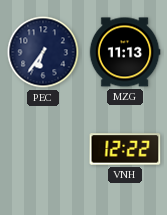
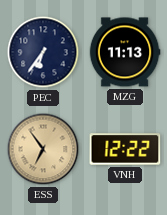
ESS: none -> 6:54 (43, 149)
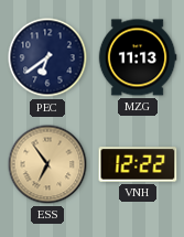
PEC: 6:36 -> 6:39 (47, 57)
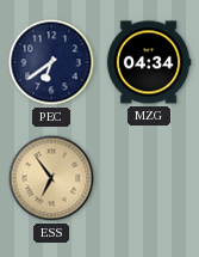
MZG: 11:13 -> 04:34 (149, 62)
VNH: 12:22 -> none (138, 164)
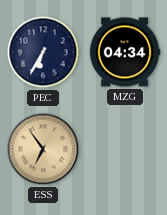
PEC: 6:39 -> 6:35 (43, 52)
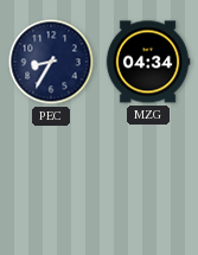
PEC: 6:35 -> 8:35 (51, 62)
ESS: 6:54 -> none (43, 149)
